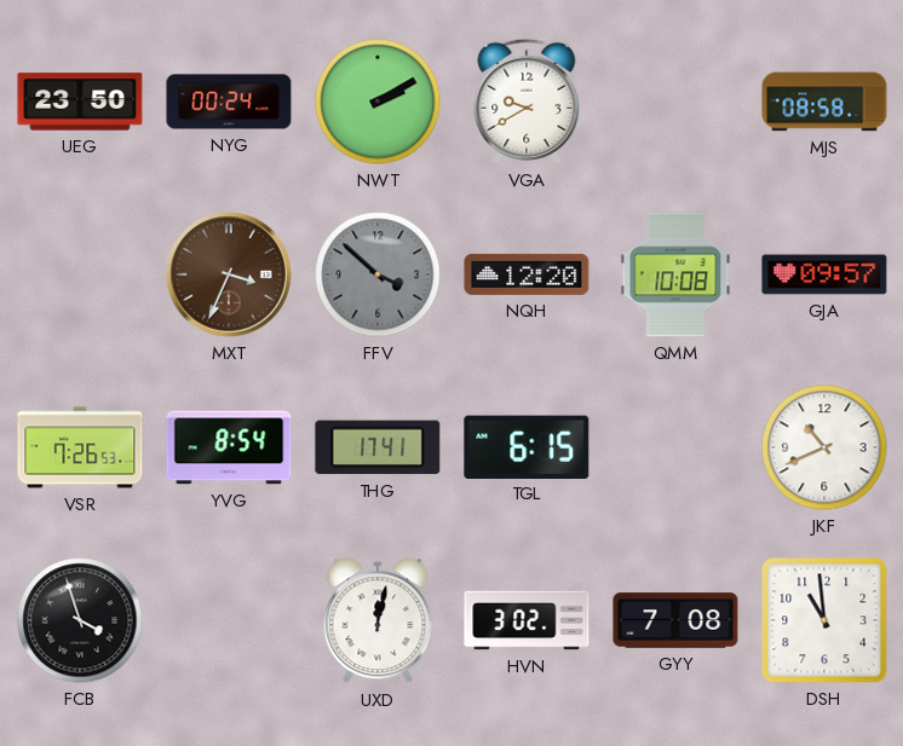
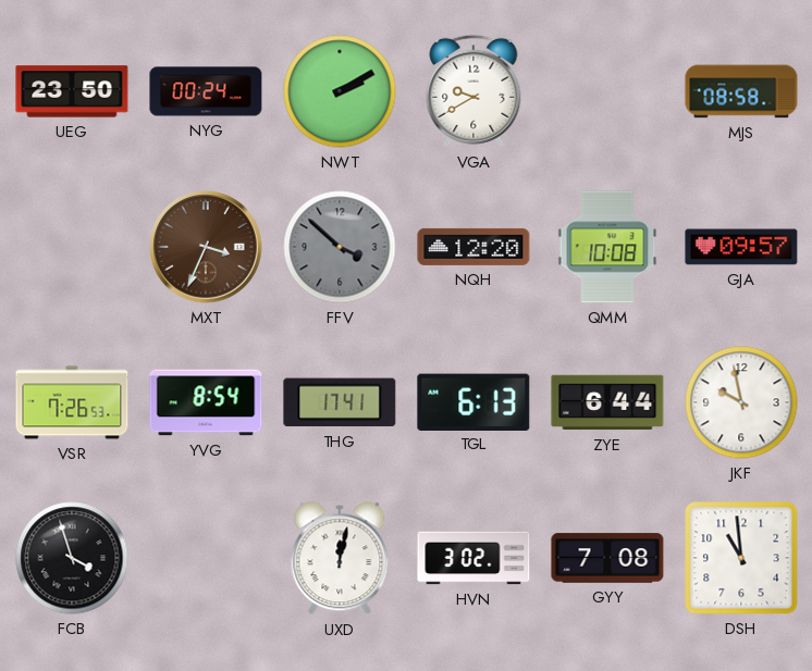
TGL: 6:15 -> 6:13 (473, 401)
ZYE: none -> 6:44 (607, 402)
JKF: 10:41 -> 9:58 (741, 402)
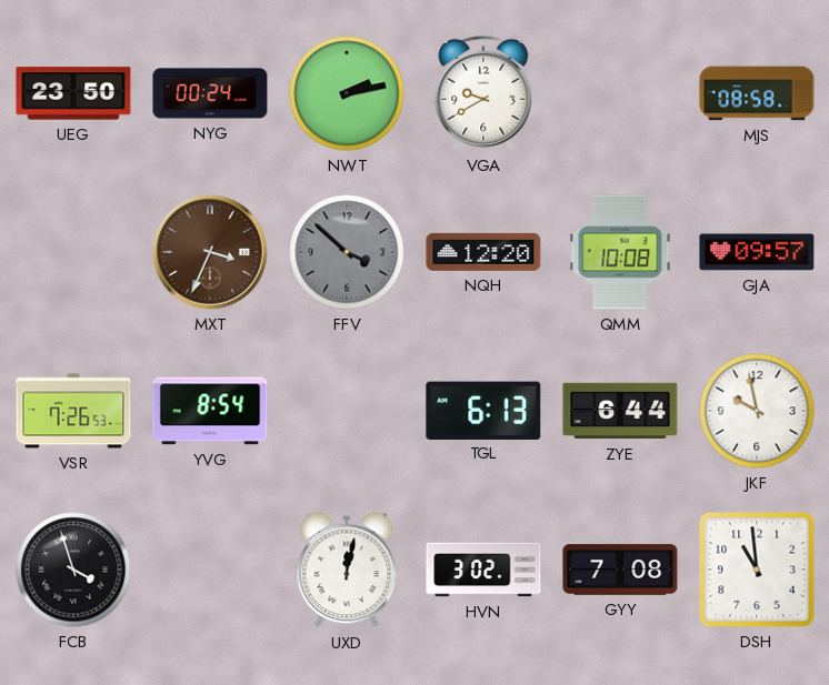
NWT: 2:10 -> 2:13 (347, 93)
THG: 17:41 -> none (340, 402)
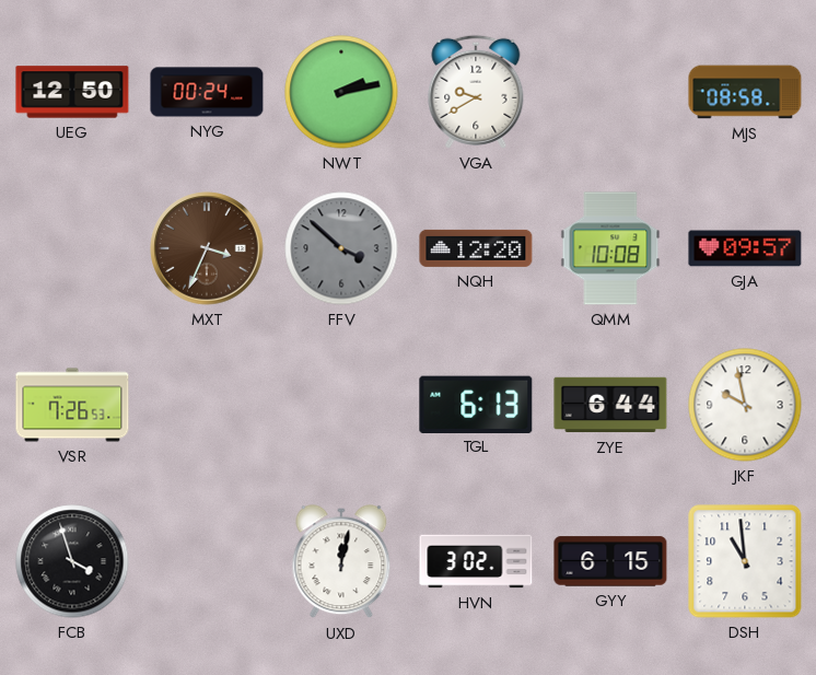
UEG: 23:50 -> 12:50 (72, 92)
YVG: 8:54 -> none (210, 411)
GYY: 7:08 -> 6:15 (610, 561)
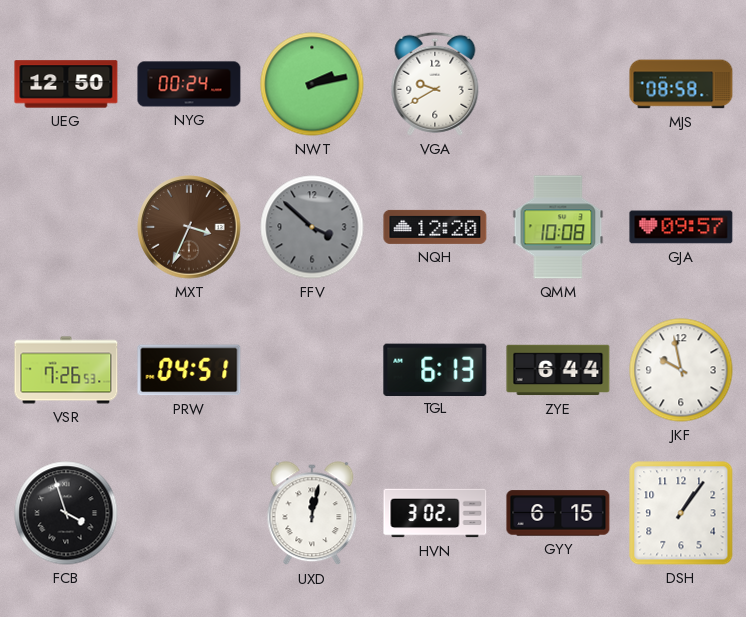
PRW: none -> 04:51 (189, 370)
DSH: 10:59 -> 1:06 (681, 513)
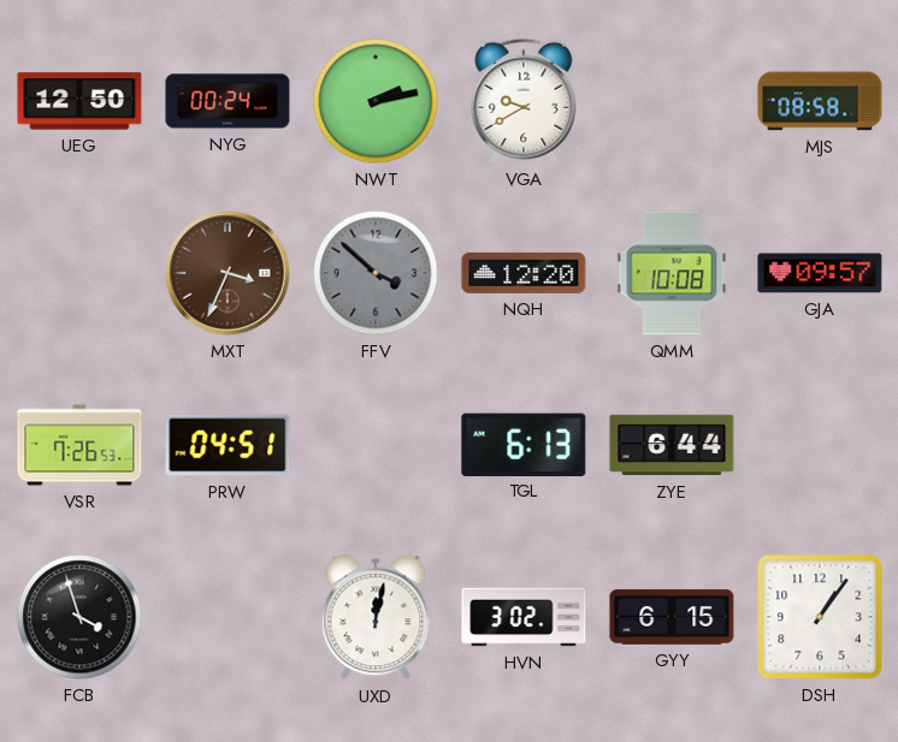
JKF: 9:58 -> none (681, 370)
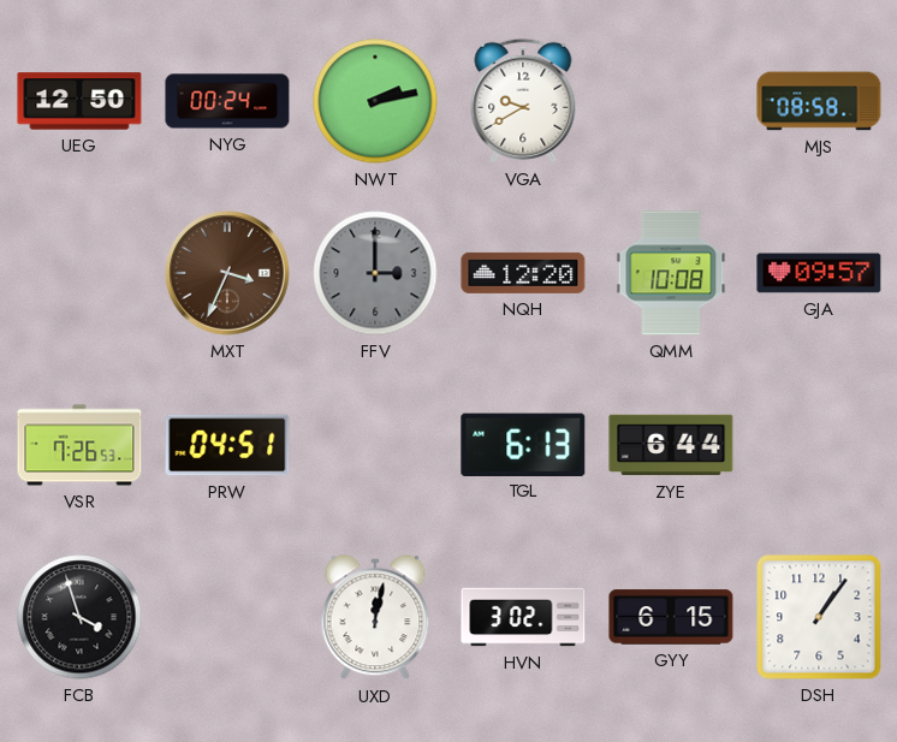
FFV: 3:52 -> 3:00 (375, 273)
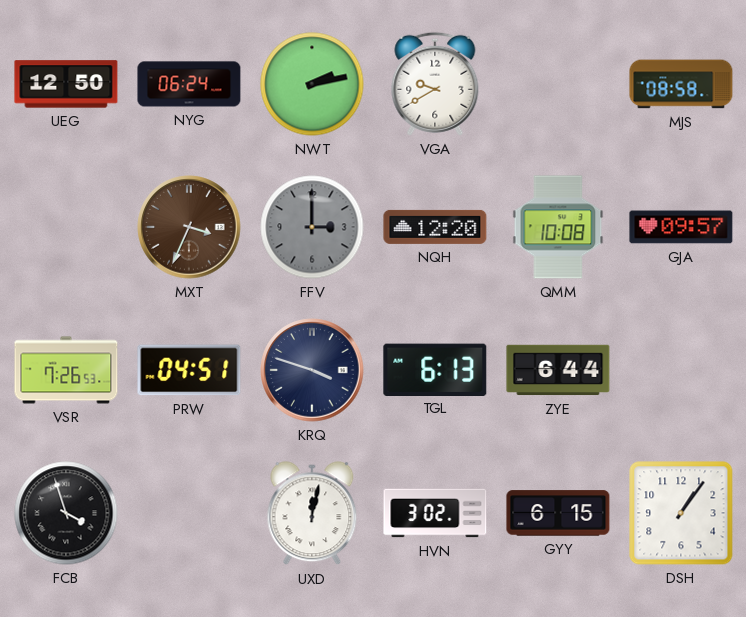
NYG: 00:24 -> 06:24 (189, 84)
KRQ: none -> 3:48 (312, 370)
